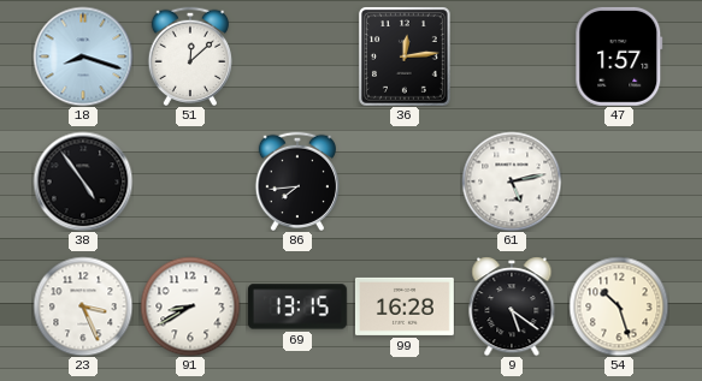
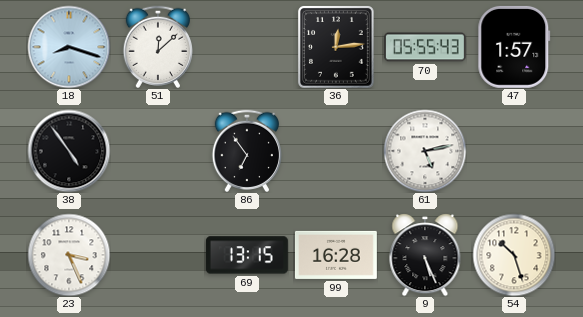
70: none -> 05:55 (425, 47)
86: 7:44 -> 6:54 (246, 151)
91: 8:40 -> none (190, 306)
9: 5:21 -> 5:26 (425, 255)
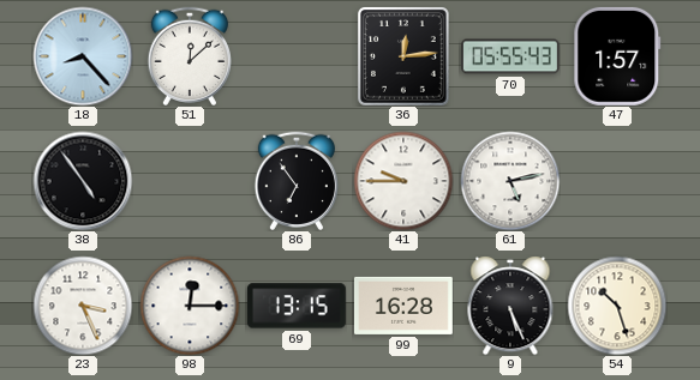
18: 8:18 -> 8:23 (83, 56)
41: none -> 9:45 (403, 181)
98: none -> 12:15 (190, 306)
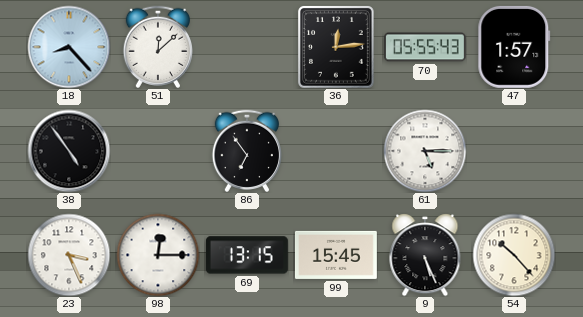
41: 9:45 -> none (403, 181)
61: 5:13 -> 5:15 (425, 151)
99: 16:28 -> 15:45 (336, 255)
54: 10:27 -> 10:23 (514, 255)
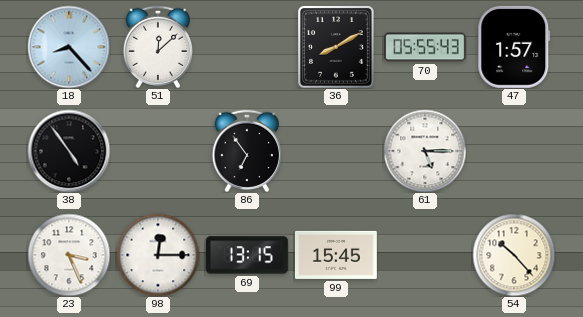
36: 12:14 -> 8:10 (336, 47)
9: 5:26 -> none (425, 255)
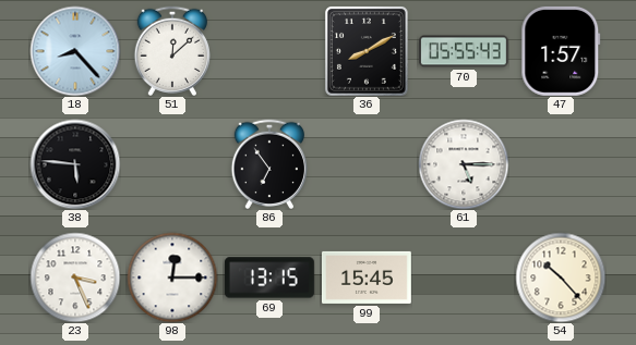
38: 4:54 -> 5:46 (75, 164)
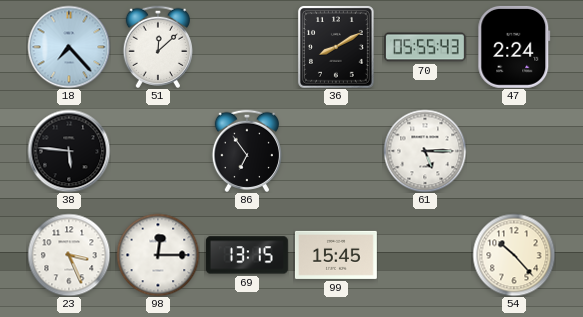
18: 8:23 -> 7:23 (69, 47)
47: 1:57 -> 2:24 (514, 47)
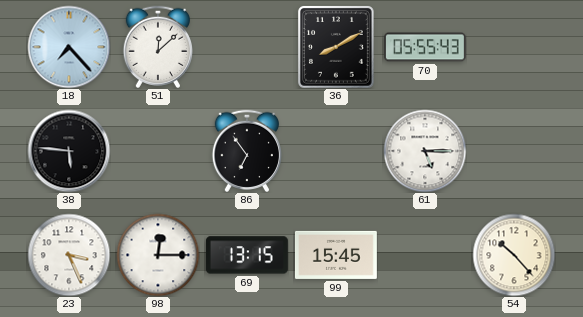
47: 2:24 -> none (514, 47)
